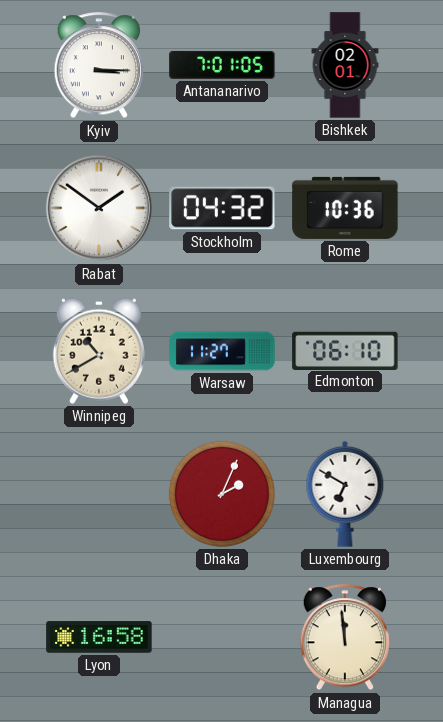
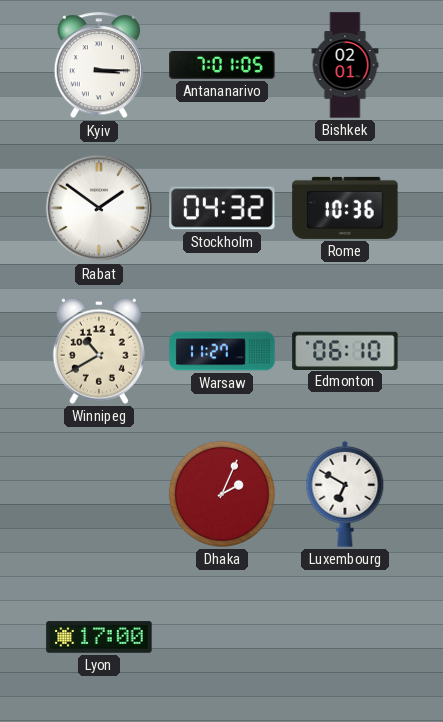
Lyon: 16:58 -> 17:00 (99, 637)
Managua: 11:59 -> none (344, 638)
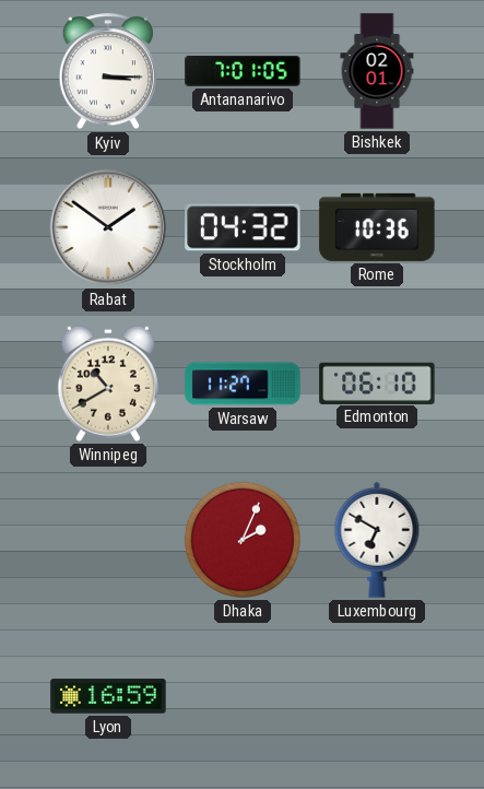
Lyon: 17:00 -> 16:59 (108, 696)
